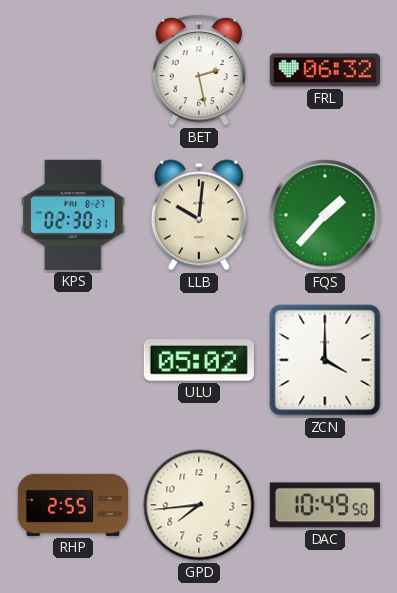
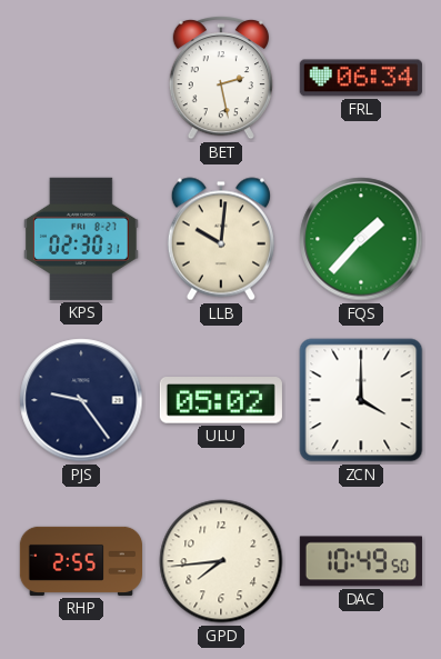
FRL: 06:32 -> 06:34 (361, 78)
PJS: none -> 9:24 (81, 400)
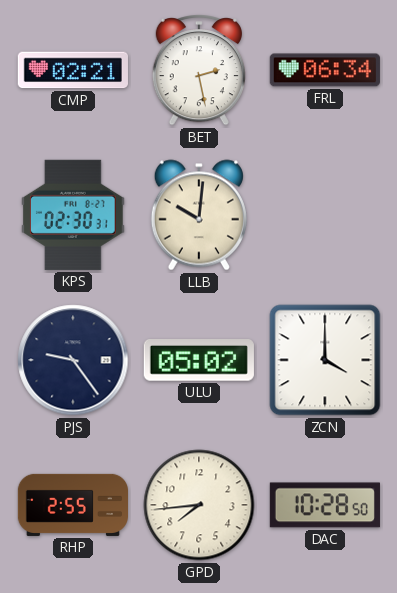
CMP: none -> 02:21 (73, 70)
FQS: 1:37 -> none (361, 239)
DAC: 10:49 -> 10:28 (325, 505)
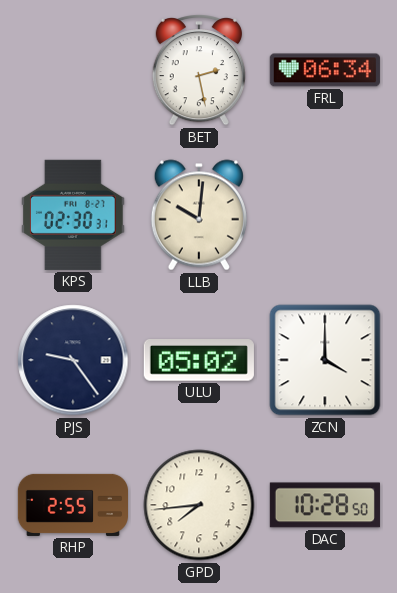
CMP: 02:21 -> none (73, 70)
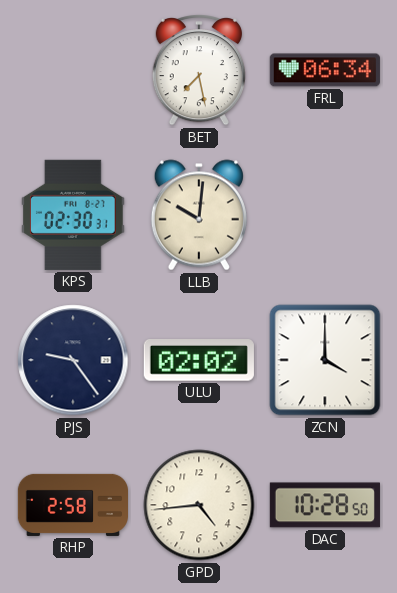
BET: 2:28 -> 7:28 (199, 71)
ULU: 05:02 -> 02:02 (199, 361)
RHP: 2:55 -> 2:58 (72, 505)
GPD: 7:44 -> 4:44 (199, 505)
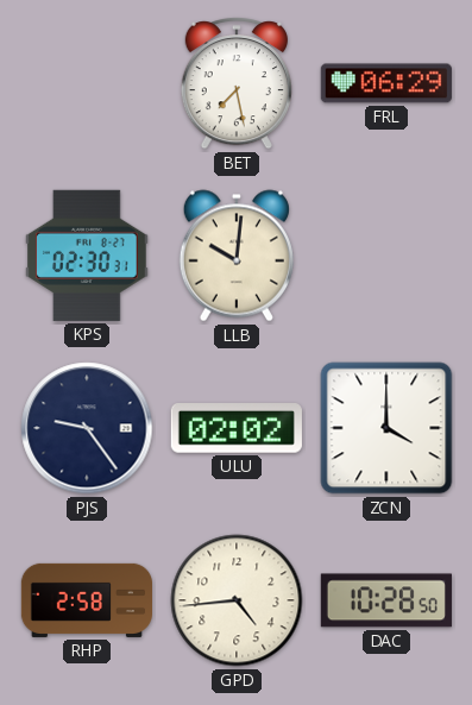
FRL: 06:34 -> 06:29 (386, 83)
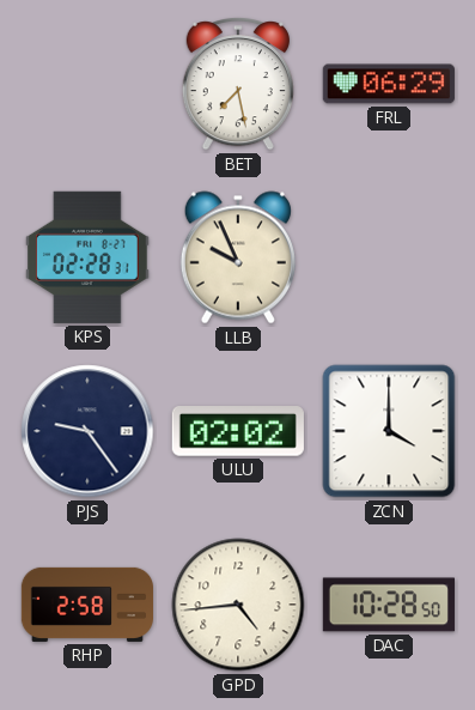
KPS: 02:30 -> 02:28 (89, 257)
LLB: 10:01 -> 9:56 (238, 257)
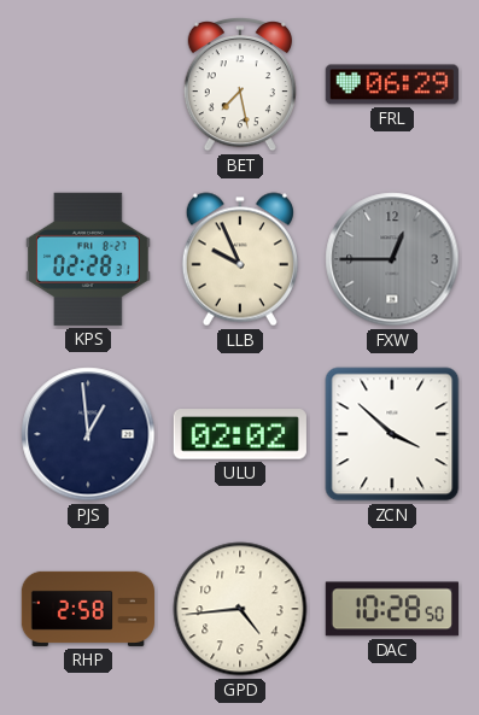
FXW: none -> 12:45 (392, 259)
PJS: 9:24 -> 12:59 (88, 434)
ZCN: 4:00 -> 3:52 (392, 434)
